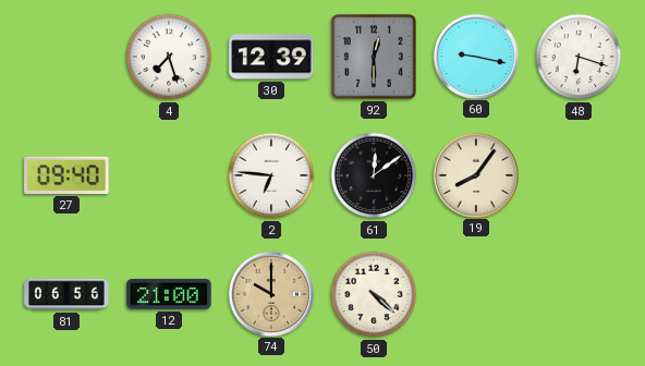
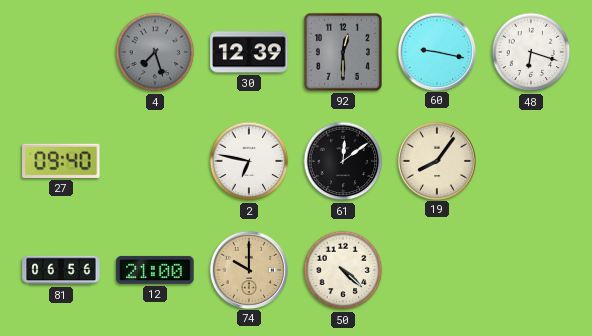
4 dial: white -> grey (155, 52)
2: 6:46 -> 6:47 (249, 161)
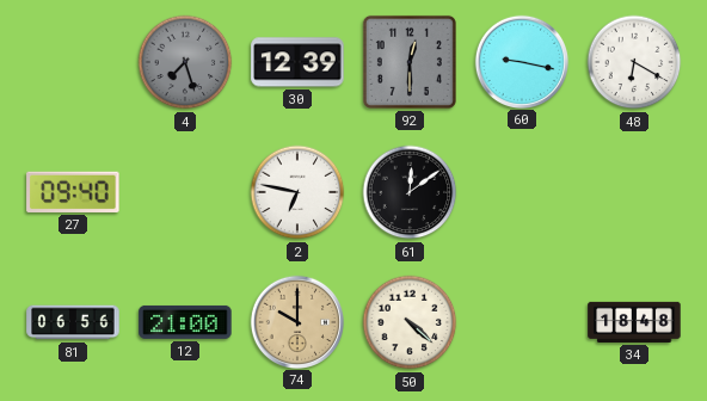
48: 6:18 -> 6:20 (634, 62)
19: 8:06 -> none (436, 160)
34: none -> 18:48 (634, 322)
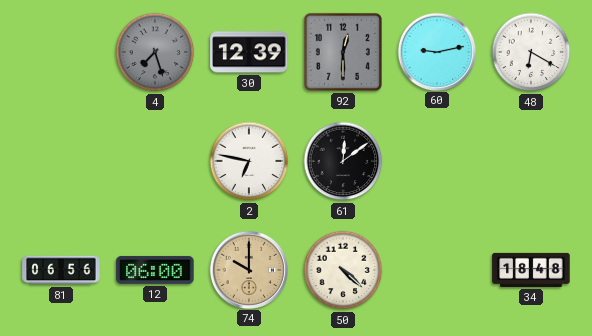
60: 9:17 -> 9:13 (436, 51)
27: 09:40 -> none (73, 192)
12: 21:00 -> 06:00 (155, 270)
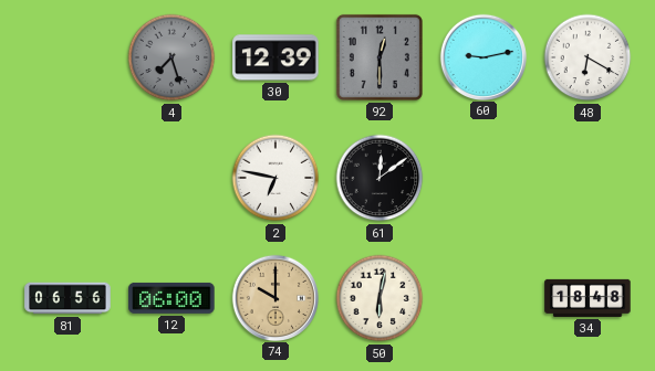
50: 4:22 -> 6:02 (380, 298)
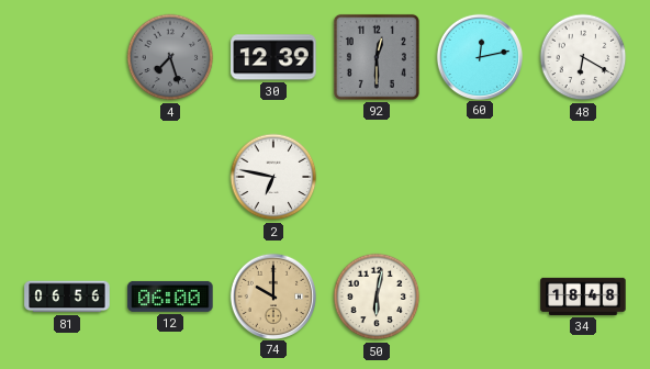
60: 9:13 -> 12:13 (479, 56)
61: 12:09 -> none (380, 178)
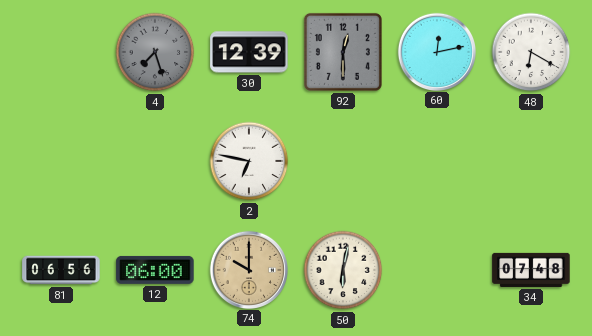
34: 18:48 -> 07:48 (531, 270)
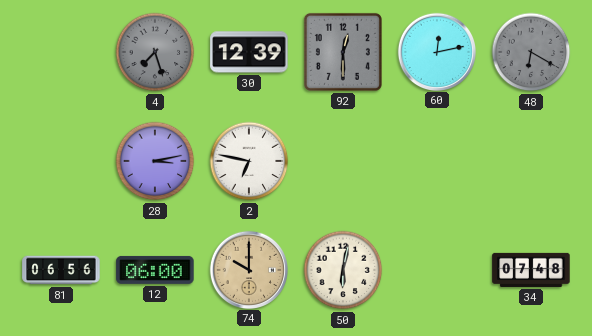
48 dial: white -> grey (531, 52)
28: none -> 3:13 (155, 161)
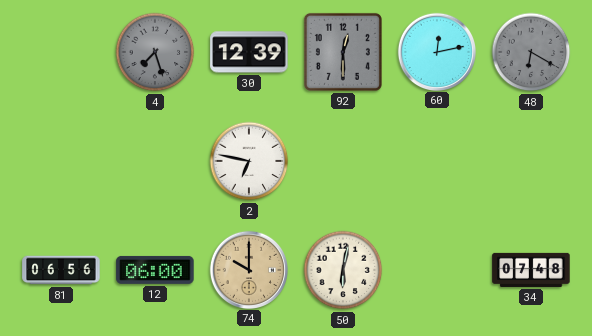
28: 3:13 -> none (155, 161)
